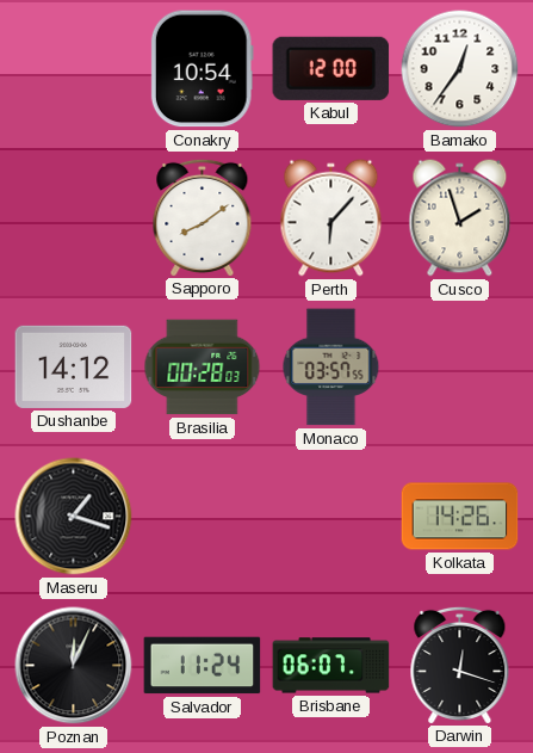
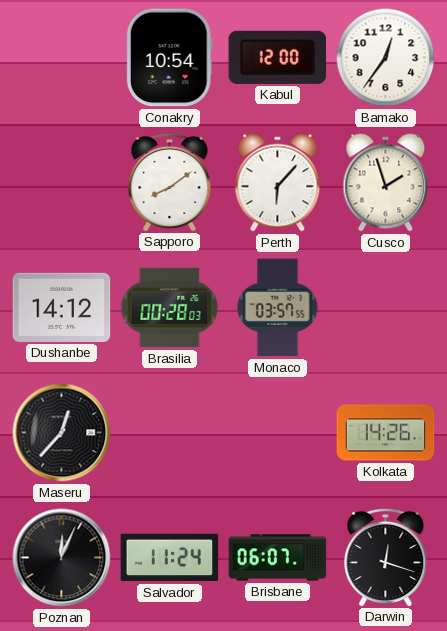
Maseru: 1:18 -> 12:37 (62, 433)
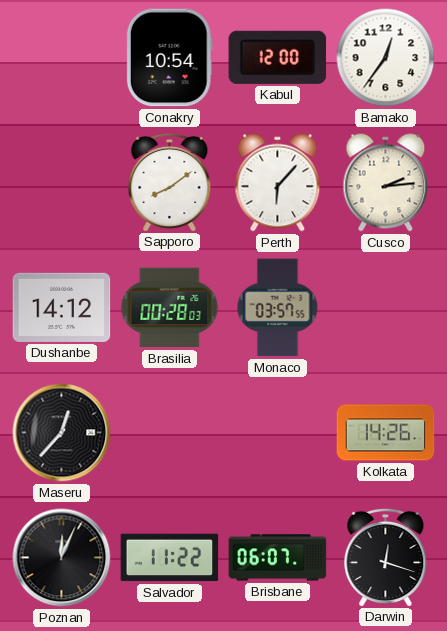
Cusco: 1:57 -> 2:14 (386, 183)
Salvador: 11:24 -> 11:22 (170, 558)
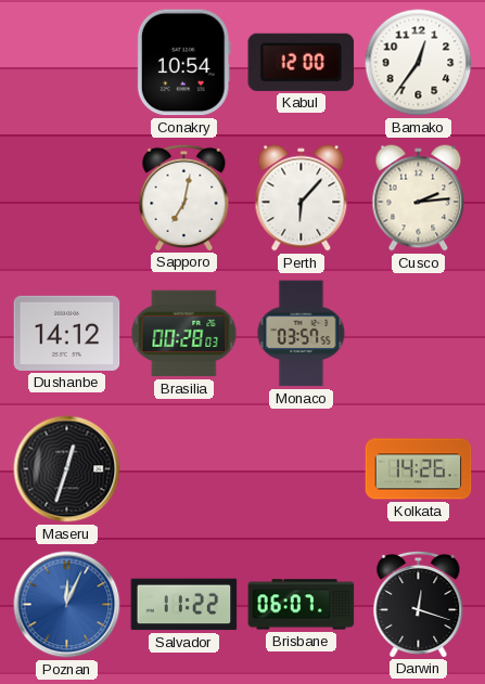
Sapporo: 8:09 -> 7:02 (184, 197)
Maseru: 12:37 -> 12:33 (67, 469)
Poznan dial: black -> blue (67, 605)
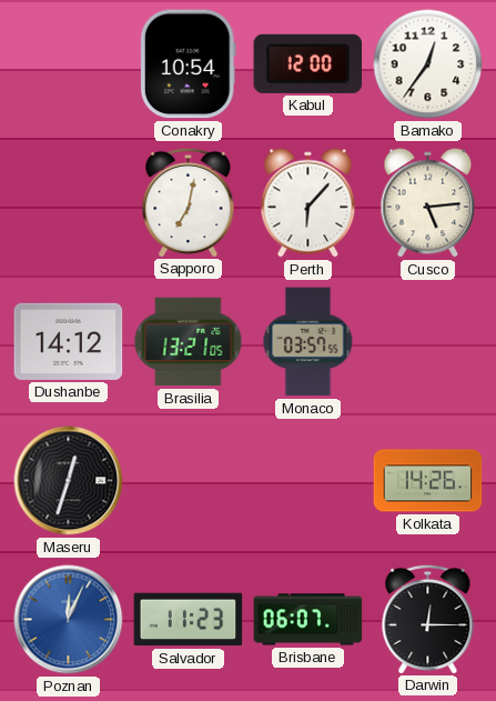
Cusco: 2:14 -> 5:14 (428, 203)
Brasilia: 00:28 -> 13:21 (189, 342)
Salvador: 11:22 -> 11:23 (189, 620)
Darwin: 12:18 -> 12:15 (428, 619)
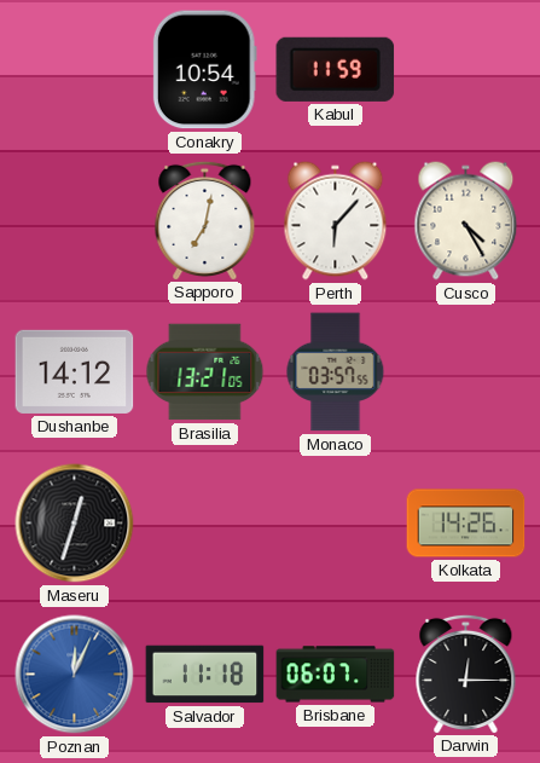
Kabul: 12:00 -> 11:59 (336, 69)
Bamako: 12:36 -> none (428, 64)
Cusco: 5:14 -> 4:25 (466, 221)
Salvador: 11:23 -> 11:18 (205, 675)
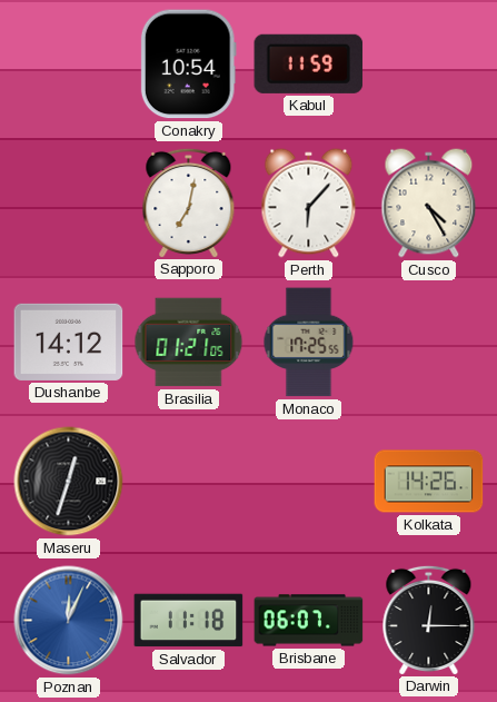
Brasilia: 13:21 -> 01:21 (189, 343)
Monaco: 03:57 -> 17:25 (309, 343)
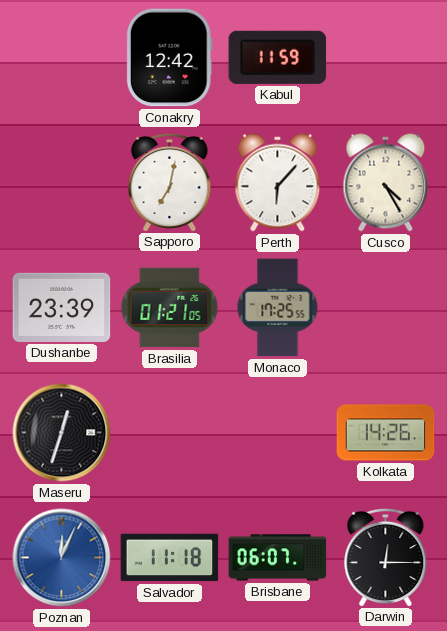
Conakry: 10:54 -> 12:42 (169, 58)
Dushanbe: 14:12 -> 23:39 (62, 307)
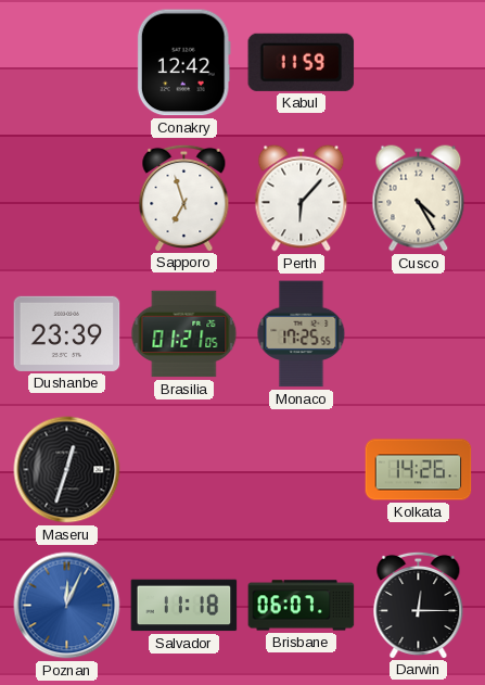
Sapporo: 7:02 -> 6:57 (184, 198)
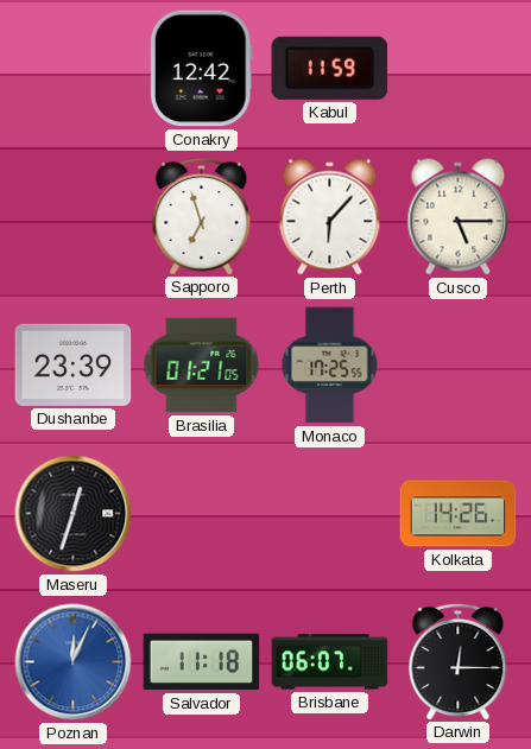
Cusco: 4:25 -> 5:15 (459, 217)
